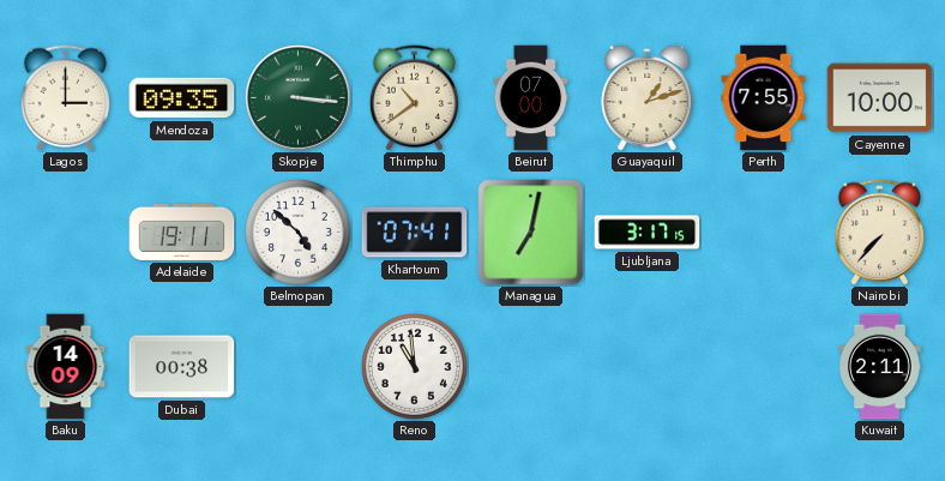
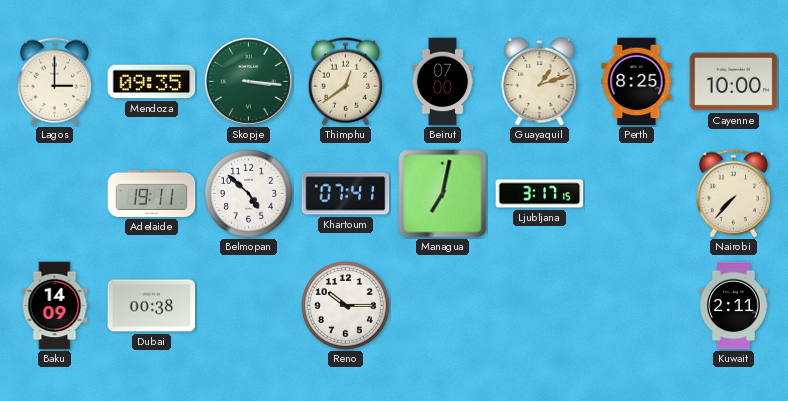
Thimphu: 10:39 -> 12:39 (346, 82)
Perth: 7:55 -> 8:25 (637, 82)
Reno: 10:59 -> 10:15 (345, 305)
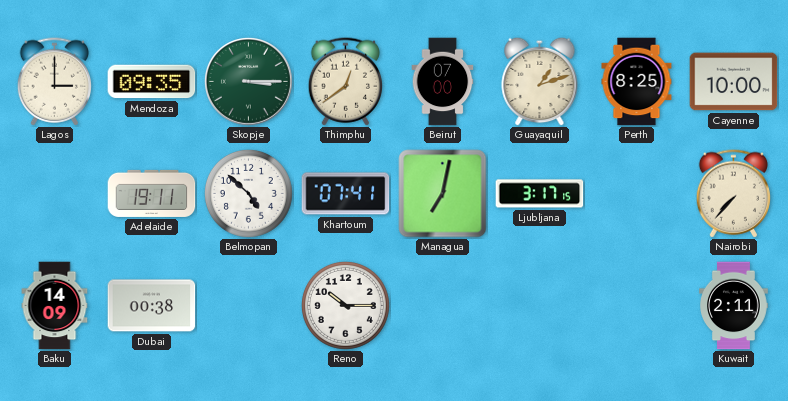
Skopje: 3:16 -> 3:15 (248, 81)
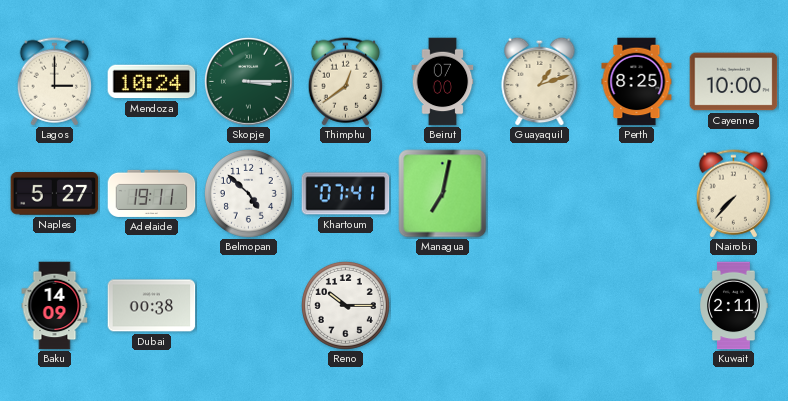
Mendoza: 09:35 -> 10:24 (152, 82)
Naples: none -> 5:27 (55, 194)
Ljubljana: 3:17 -> none (540, 194)
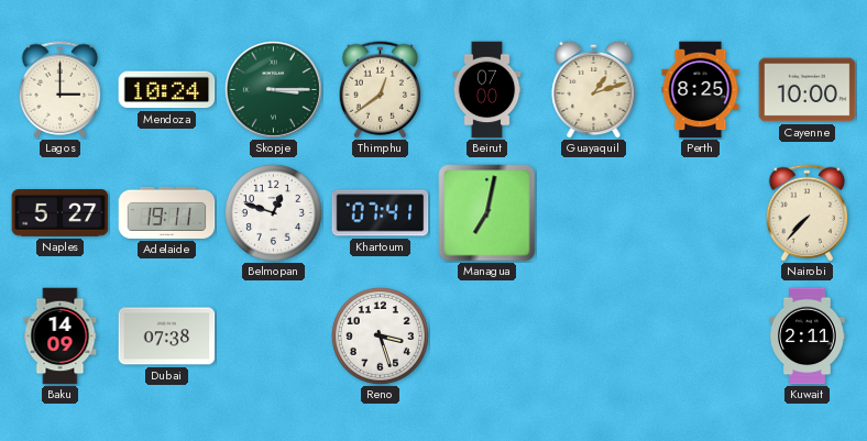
Belmopan: 4:52 -> 12:48 (273, 212)
Dubai: 00:38 -> 07:38 (167, 337)
Reno: 10:15 -> 3:27 (380, 335)
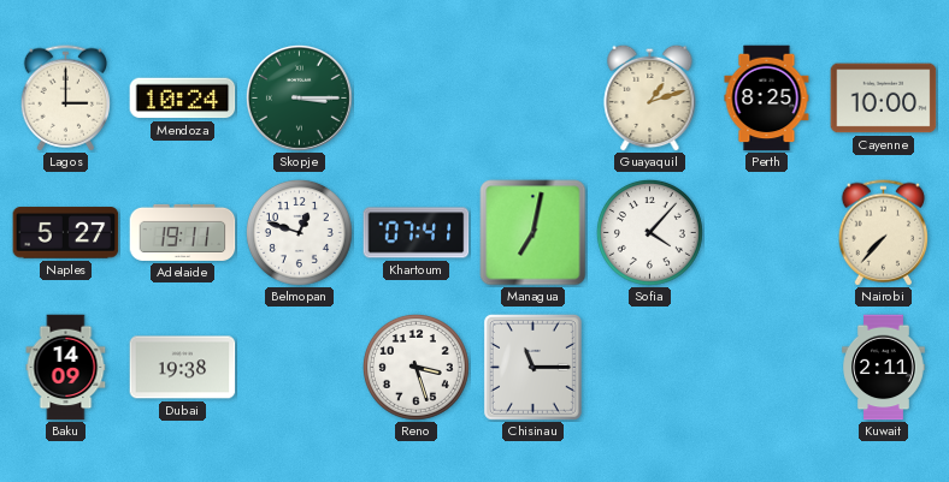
Thimphu: 12:39 -> none (381, 90)
Beirut: 07:00 -> none (487, 90)
Sofia: none -> 4:07 (649, 232)
Dubai: 07:38 -> 19:38 (183, 368)
Chisinau: none -> 11:15 (532, 367)
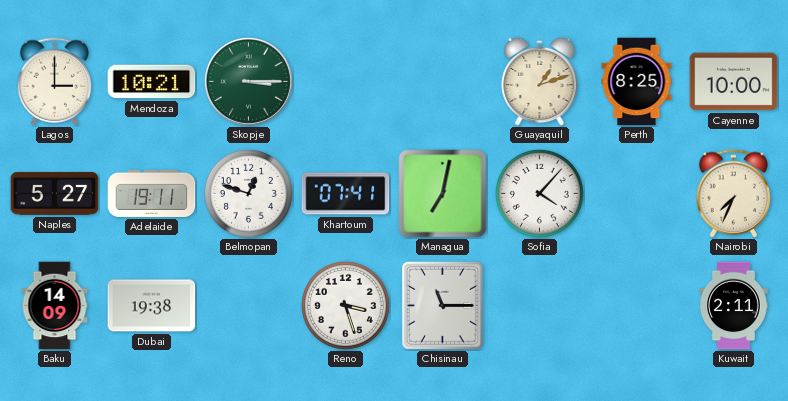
Mendoza: 10:24 -> 10:21 (152, 82)
Nairobi: 7:37 -> 7:34 (734, 194)
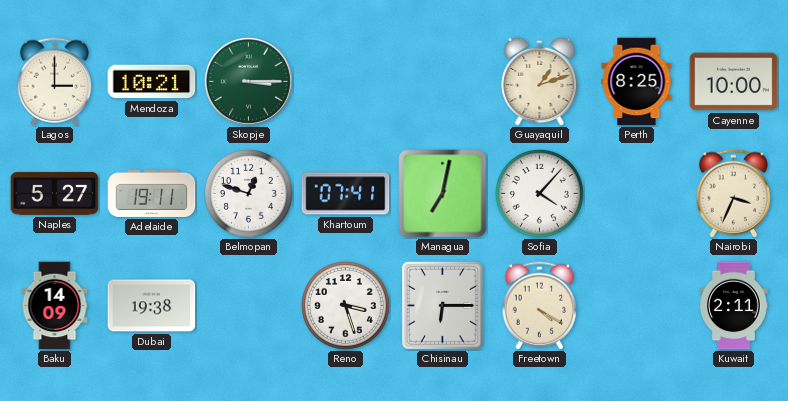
Nairobi: 7:34 -> 3:34 (734, 194)
Chisinau: 11:15 -> 6:15 (442, 305)
Freetown: none -> 4:20 (540, 306)
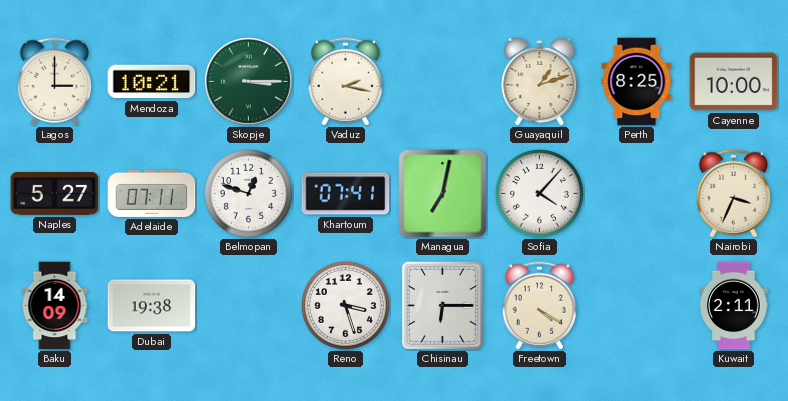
Vaduz: none -> 2:17 (346, 82)
Adelaide: 19:11 -> 07:11 (152, 193)
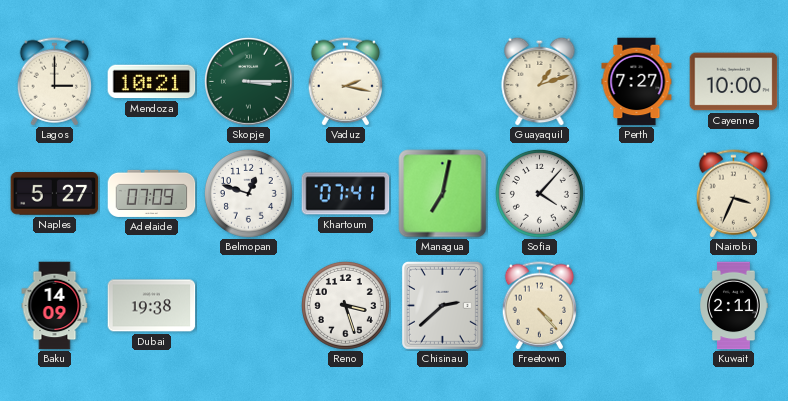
Perth: 8:25 -> 7:27 (637, 82)
Adelaide: 07:11 -> 07:09 (152, 193)
Chisinau: 6:15 -> 2:38 (442, 305)
Freetown: 4:20 -> 4:23 (540, 306)
